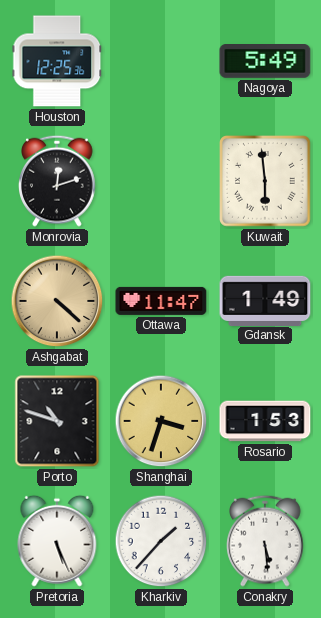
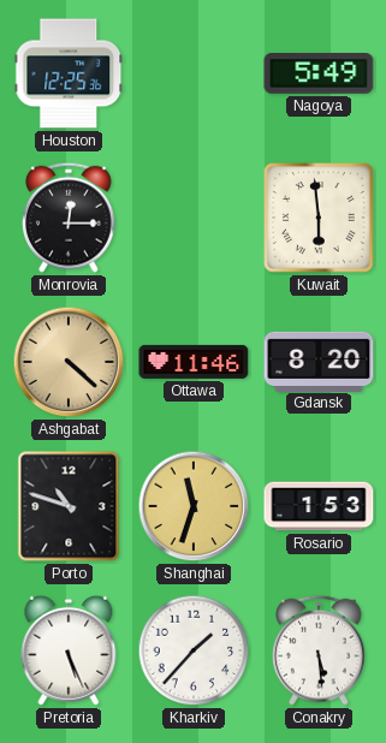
Monrovia: 12:12 -> 12:15 (69, 218)
Ottawa: 11:47 -> 11:46 (194, 362)
Gdansk: 1:49 -> 8:20 (319, 361)
Shanghai: 3:33 -> 11:33 (194, 506)
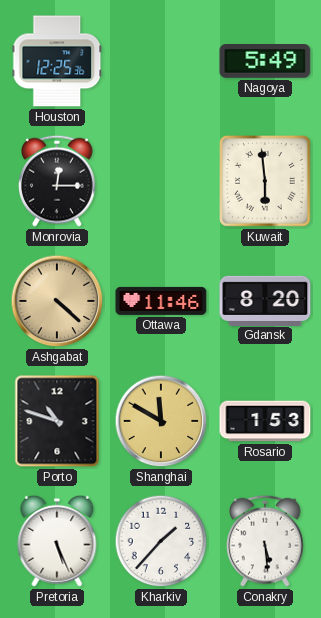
Shanghai: 11:33 -> 11:50 (161, 421)
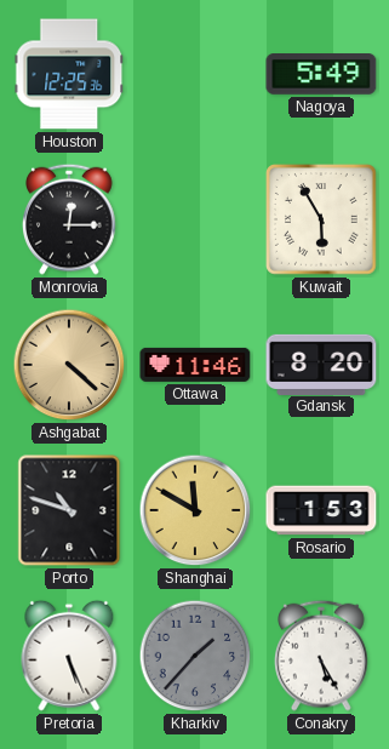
Kuwait: 5:59 -> 5:55 (322, 221)
Kharkiv dial: white -> grey (195, 656)
Conakry: 5:29 -> 5:25 (321, 656)
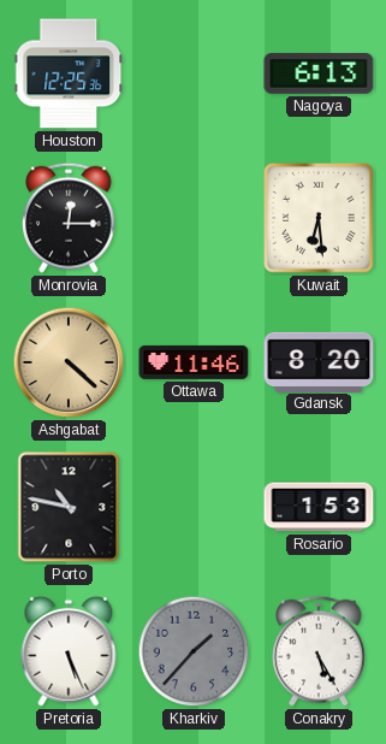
Nagoya: 5:49 -> 6:13 (319, 75)
Kuwait: 5:55 -> 6:29 (320, 219)
Porto: 10:48 -> 10:47 (69, 507)
Shanghai: 11:50 -> none (195, 510)
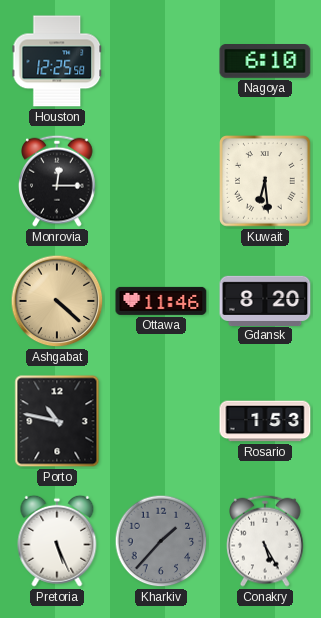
Houston: 12:25:36 -> 12:25:58 (57, 61)
Nagoya: 6:13 -> 6:10 (265, 62)
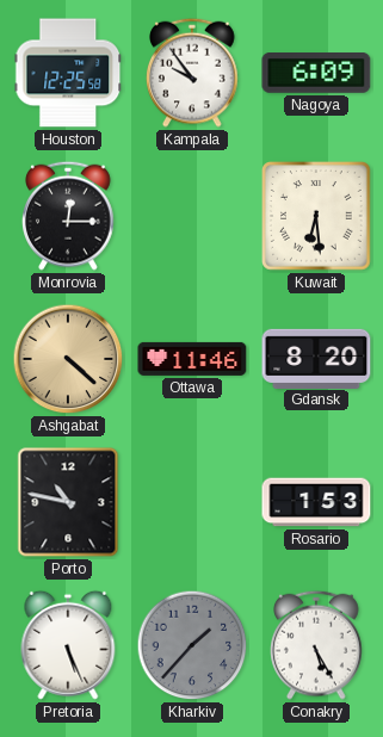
Kampala: none -> 9:54 (192, 73)
Nagoya: 6:10 -> 6:09 (316, 74)
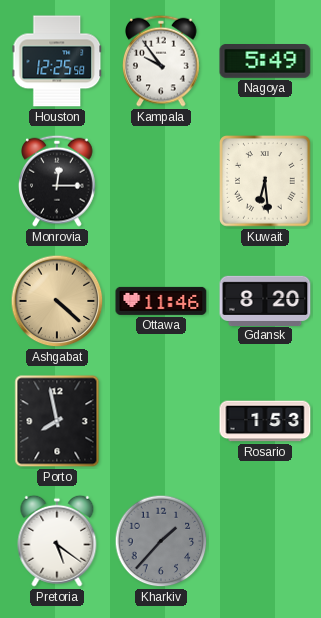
Nagoya: 6:09 -> 5:49 (265, 62)
Porto: 10:47 -> 7:58 (57, 421)
Pretoria: 5:26 -> 5:21 (57, 541)
Conakry: 5:25 -> none (316, 645)
